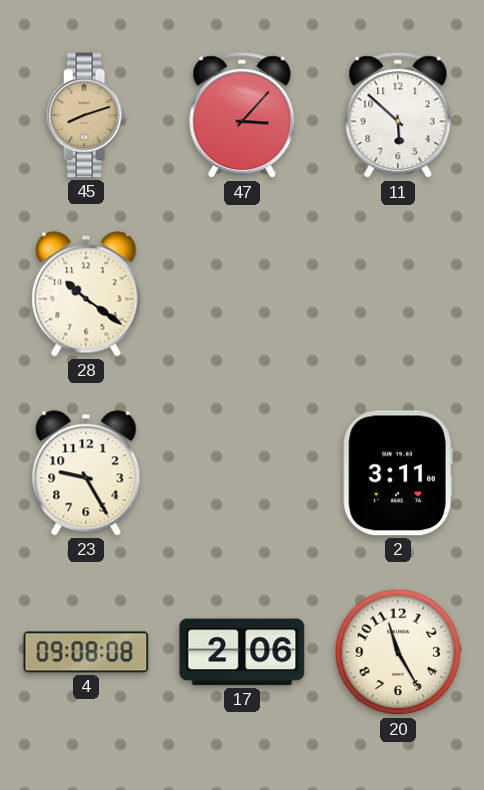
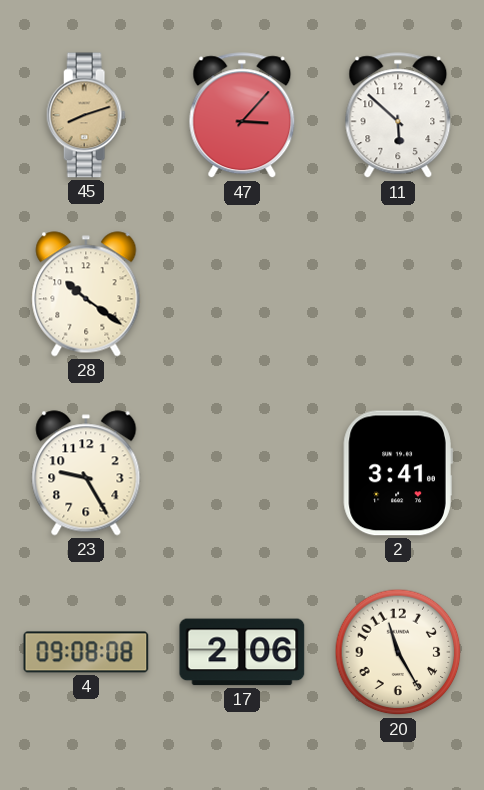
2: 3:11 -> 3:41 (398, 473)
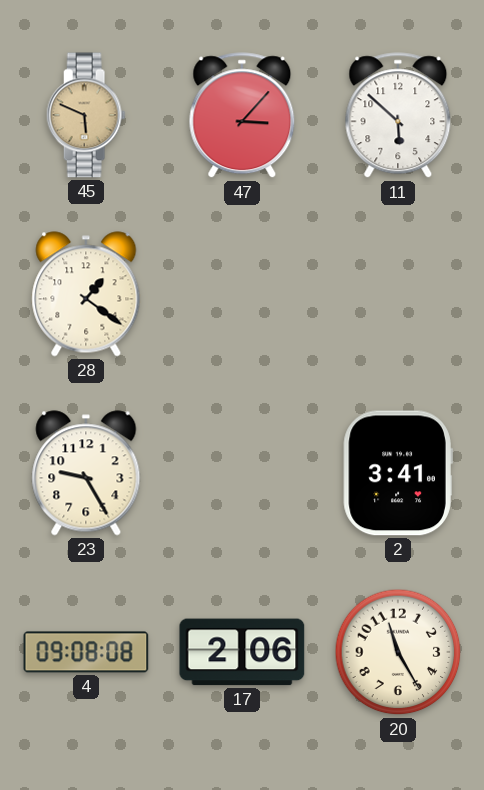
45: 8:12 -> 5:49 (86, 115)
28: 10:21 -> 1:21 (86, 294)
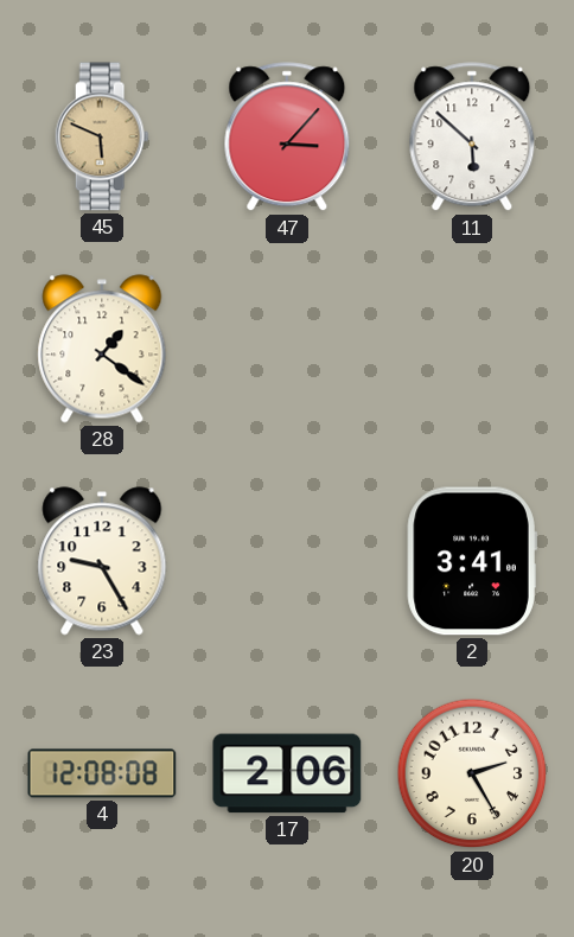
4: 09:08 -> 12:08 (102, 773)
20: 11:25 -> 2:25 (472, 773)
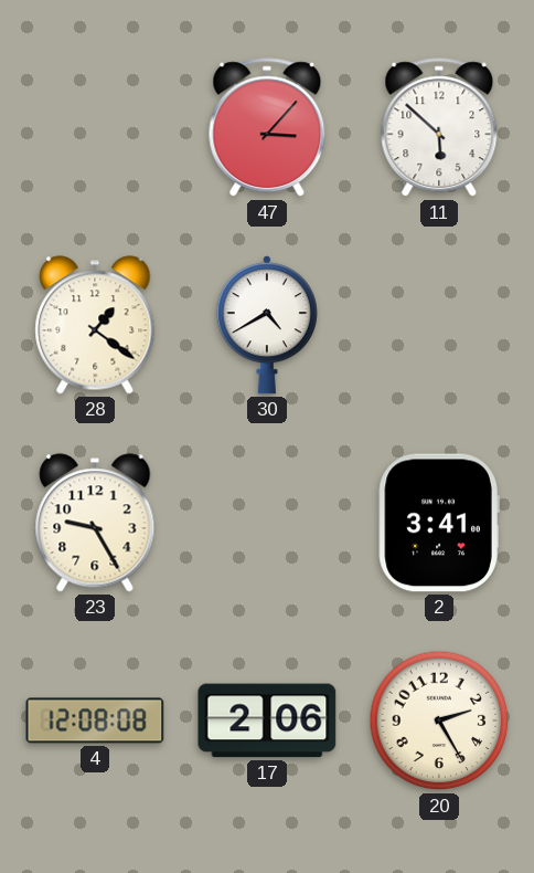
45: 5:49 -> none (102, 136)
30: none -> 4:40 (267, 325)
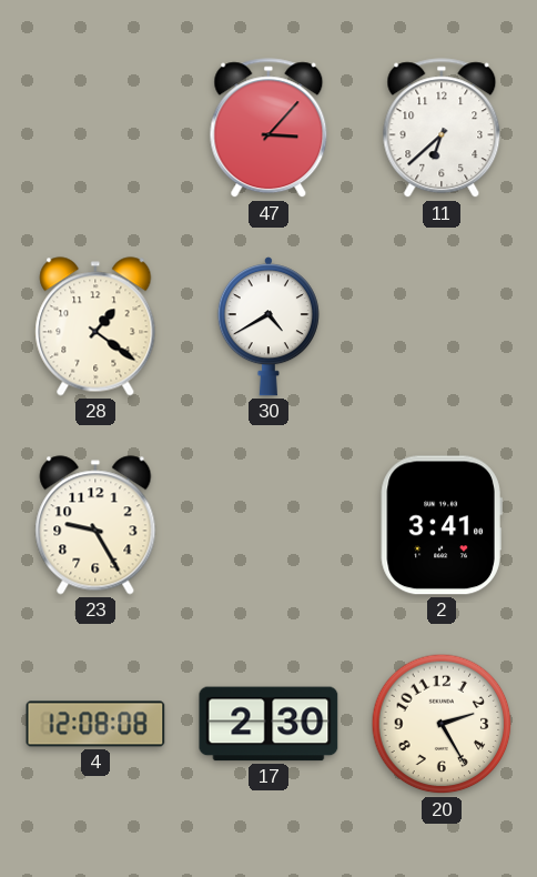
11: 5:52 -> 6:38 (442, 129)
17: 2:06 -> 2:30 (268, 724)
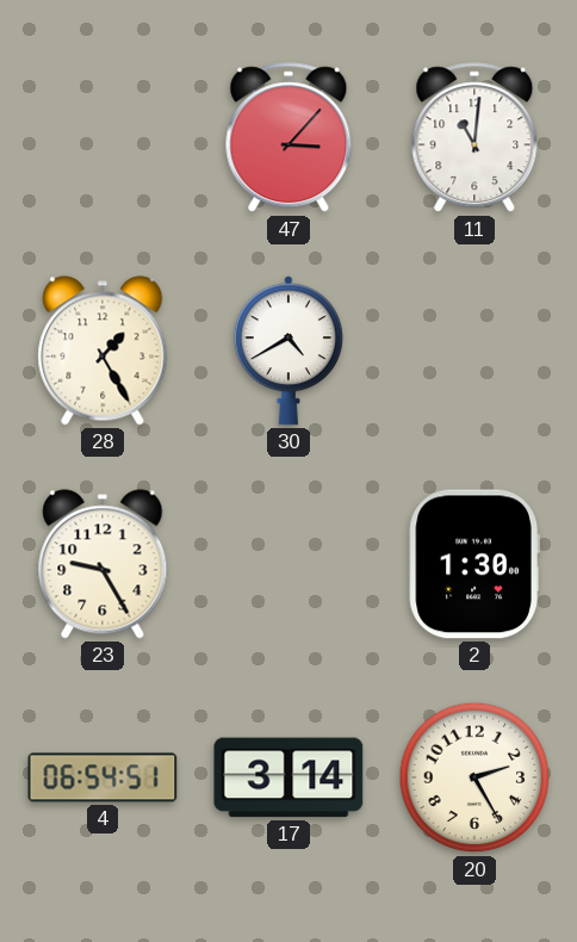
11: 6:38 -> 11:01 (474, 138)
28: 1:21 -> 1:25 (103, 351)
2: 3:41 -> 1:30 (474, 564)
4: 12:08 -> 06:54 (103, 777)
17: 2:30 -> 3:14 (288, 777)
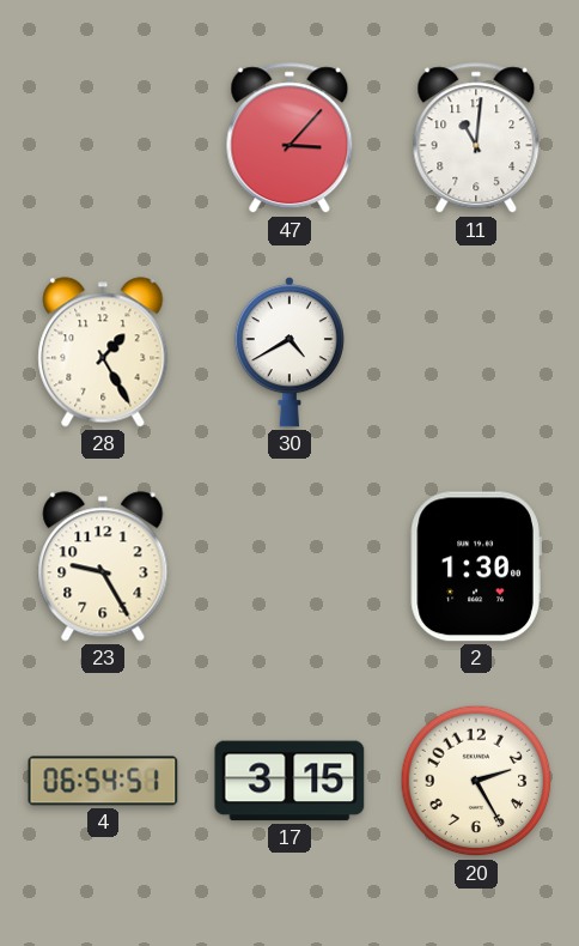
17: 3:14 -> 3:15 (289, 781)
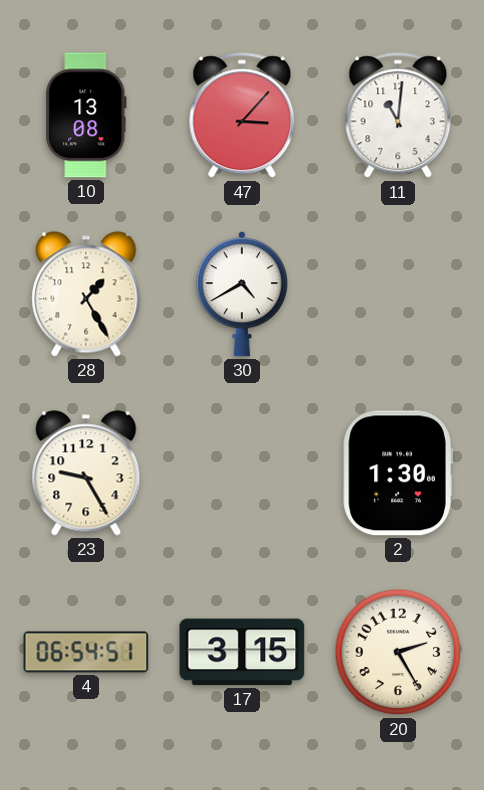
10: none -> 13:08 (86, 115)
